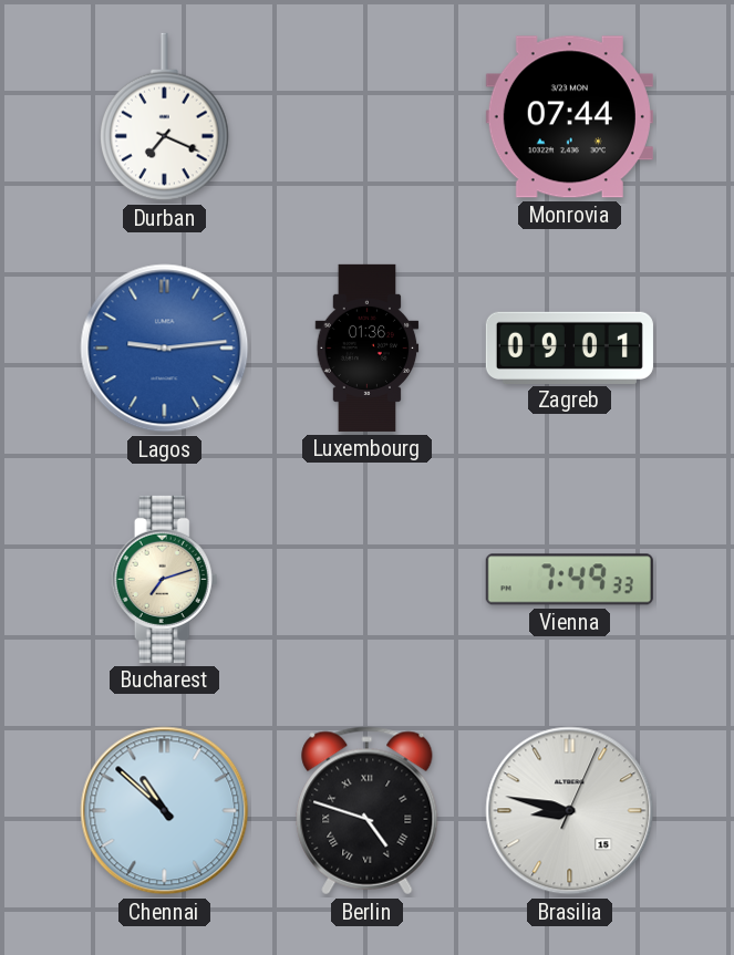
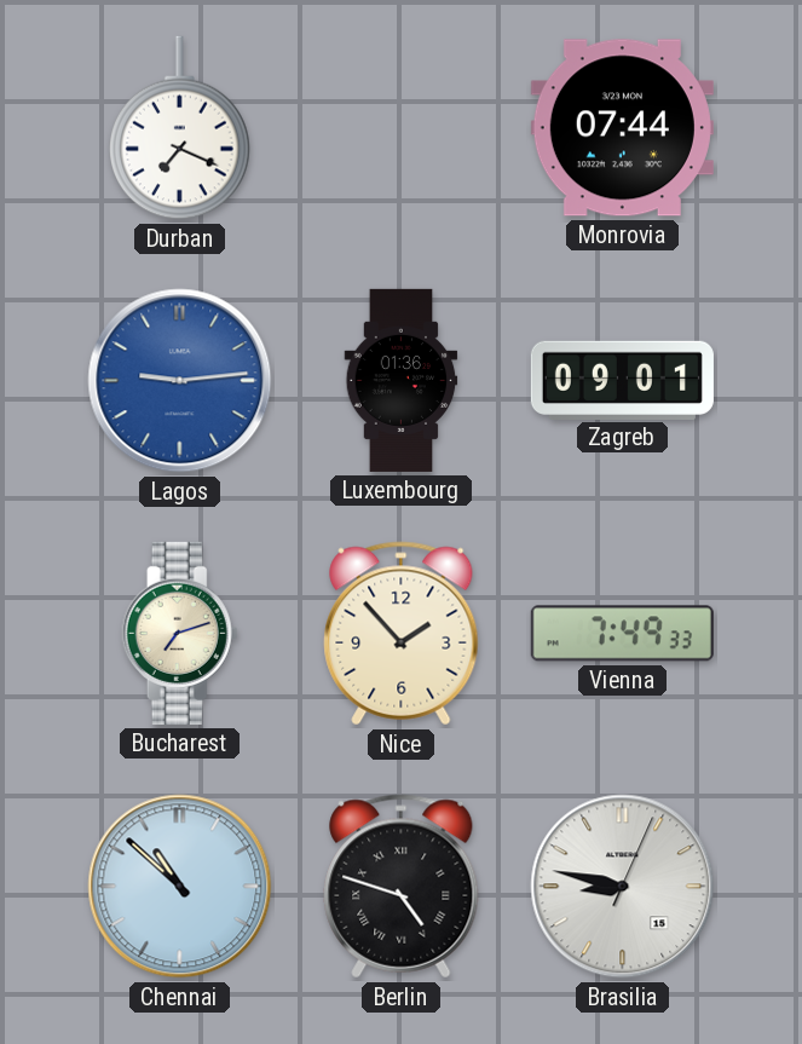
Nice: none -> 1:53 (402, 634)
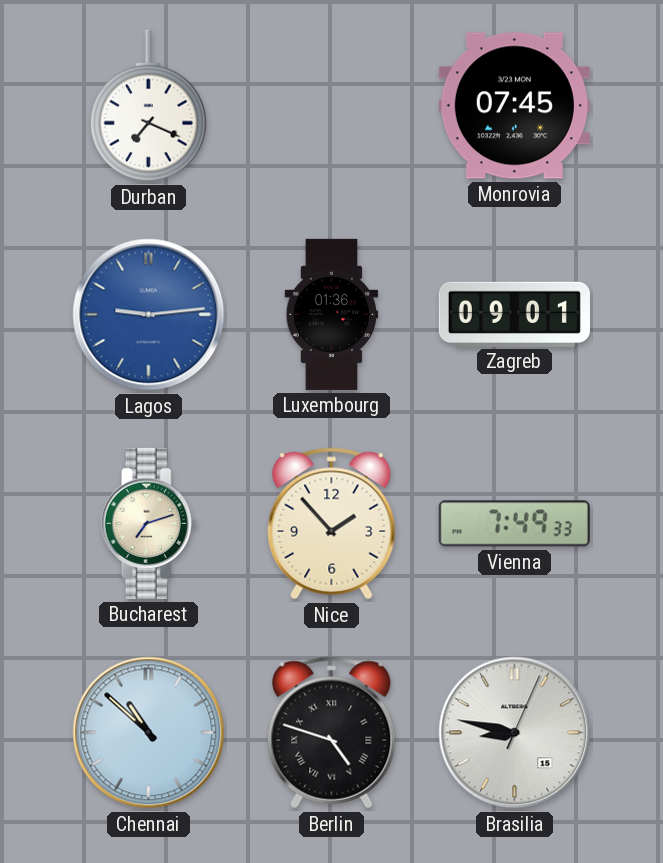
Monrovia: 07:44 -> 07:45 (514, 106)
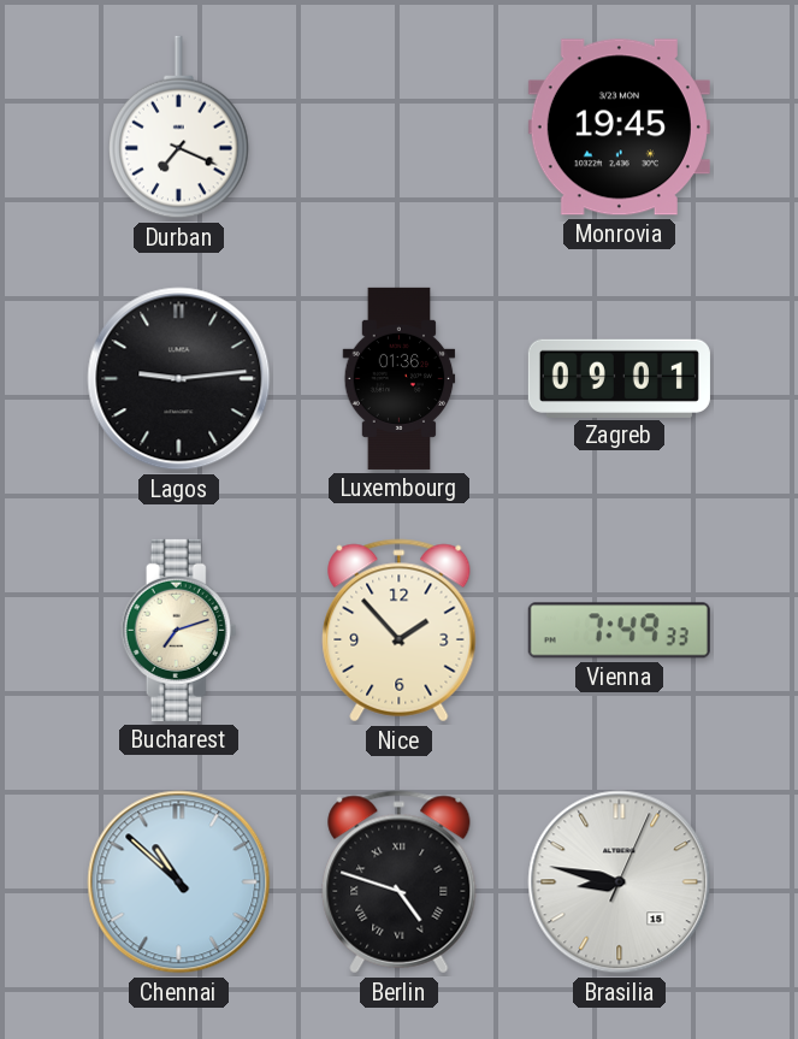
Monrovia: 07:45 -> 19:45 (619, 128)
Lagos dial: blue -> black (179, 379)
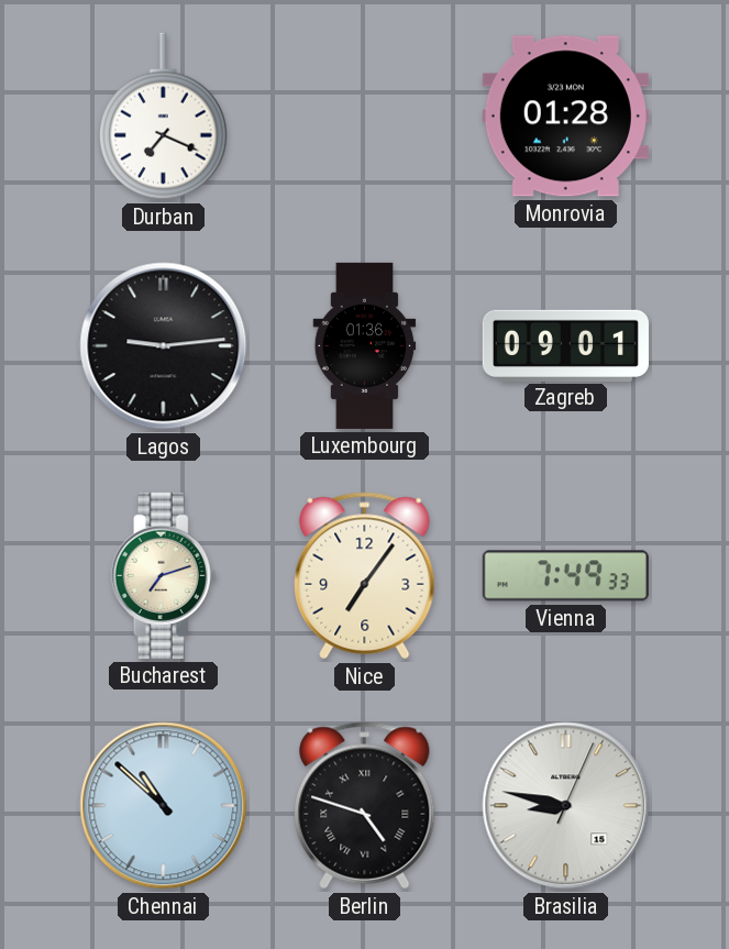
Monrovia: 19:45 -> 01:28 (565, 117)
Nice: 1:53 -> 7:06 (365, 576)
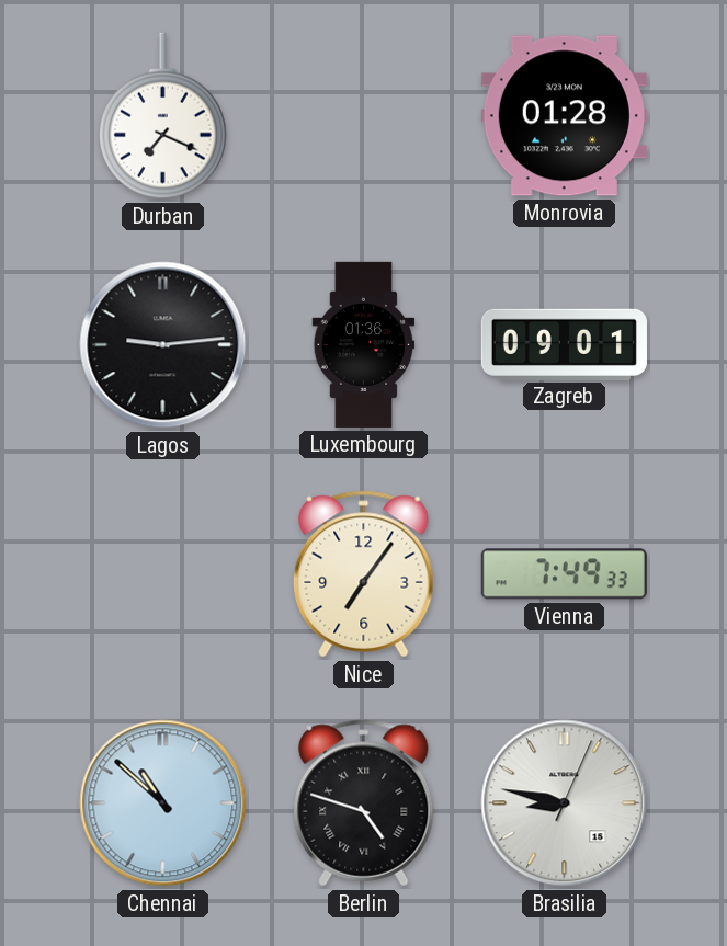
Bucharest: 7:12 -> none (164, 575)
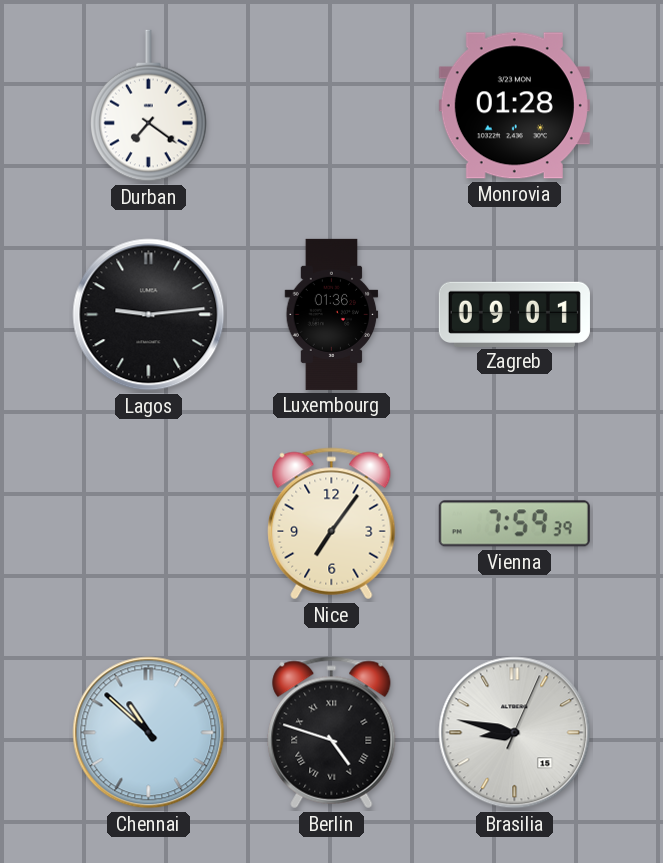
Durban: 7:19 -> 7:21 (149, 106)
Vienna: 7:49 -> 7:59 (514, 524)
